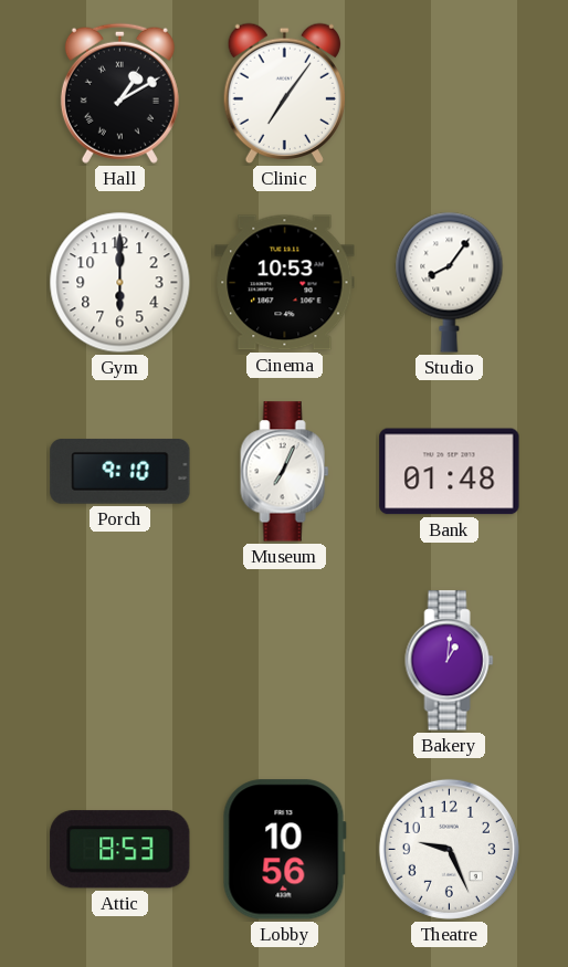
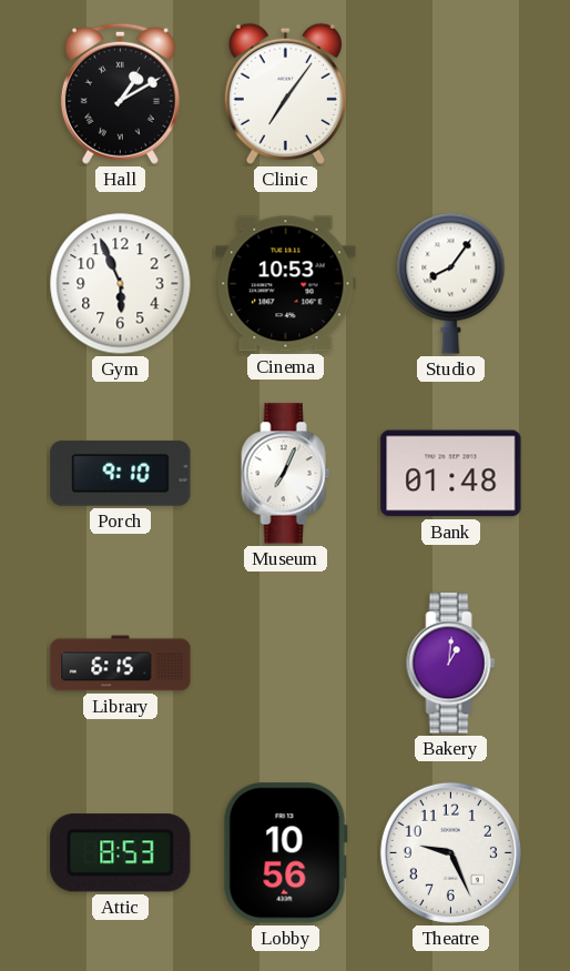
Gym: 6:00 -> 5:56 (121, 284)
Library: none -> 6:15 (121, 664)
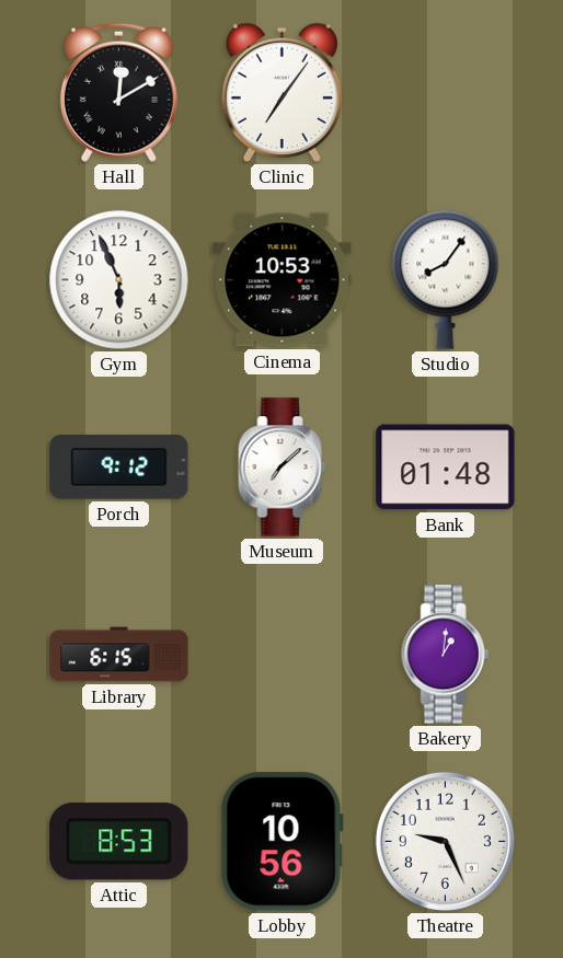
Hall: 1:10 -> 12:10 (118, 92)
Porch: 9:10 -> 9:12 (119, 468)
Museum: 7:04 -> 7:08 (283, 468)
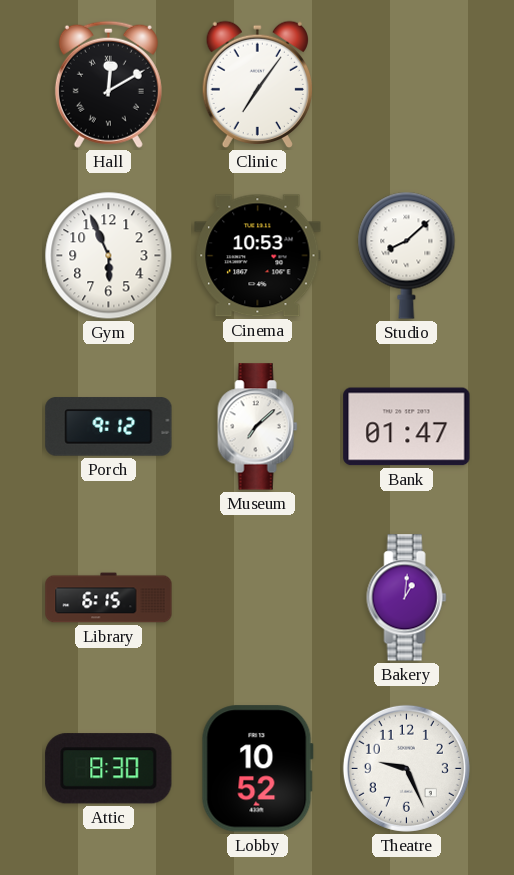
Studio: 8:06 -> 8:08 (407, 255)
Bank: 01:48 -> 01:47 (407, 427)
Attic: 8:53 -> 8:30 (109, 769)
Lobby: 10:56 -> 10:52 (257, 769)
